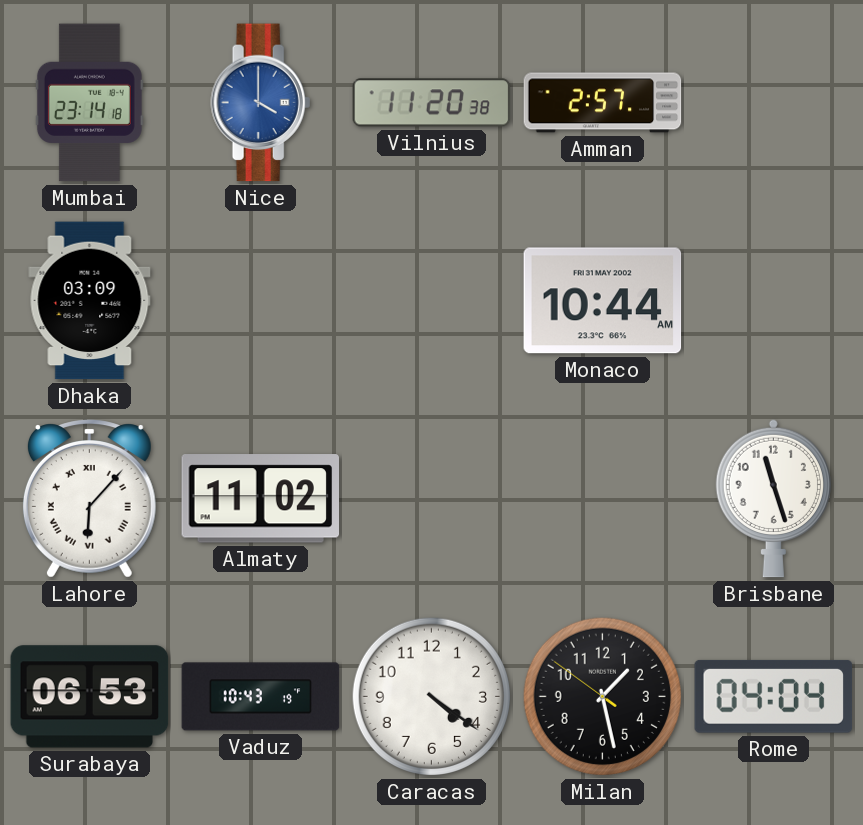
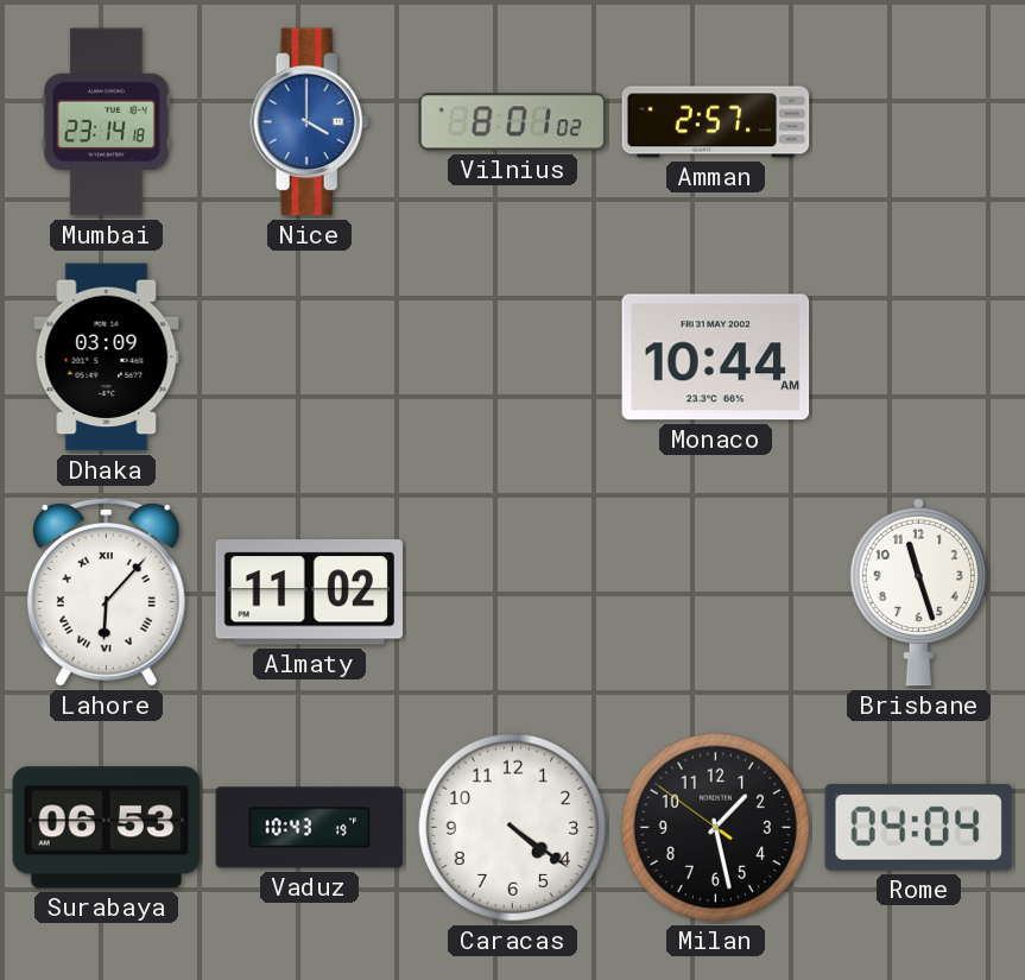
Vilnius: 11:20 -> 8:01 (513, 122)
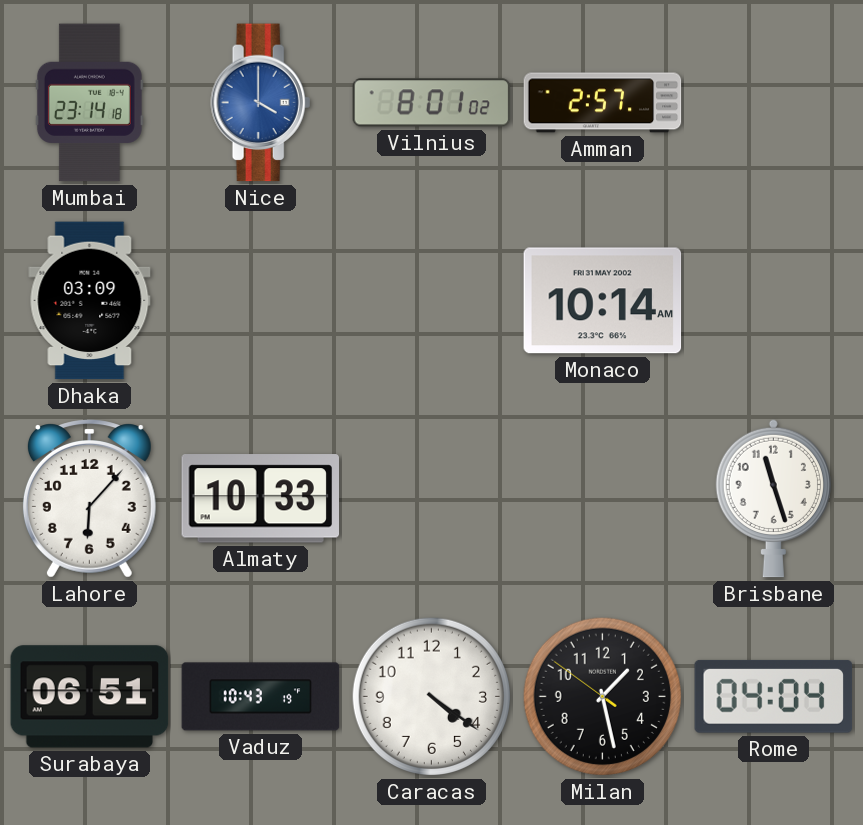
Monaco: 10:44 -> 10:14 (603, 301)
Lahore numerals: Roman -> Arabic (89, 499)
Almaty: 11:02 -> 10:33 (261, 499)
Surabaya: 06:53 -> 06:51 (90, 697)
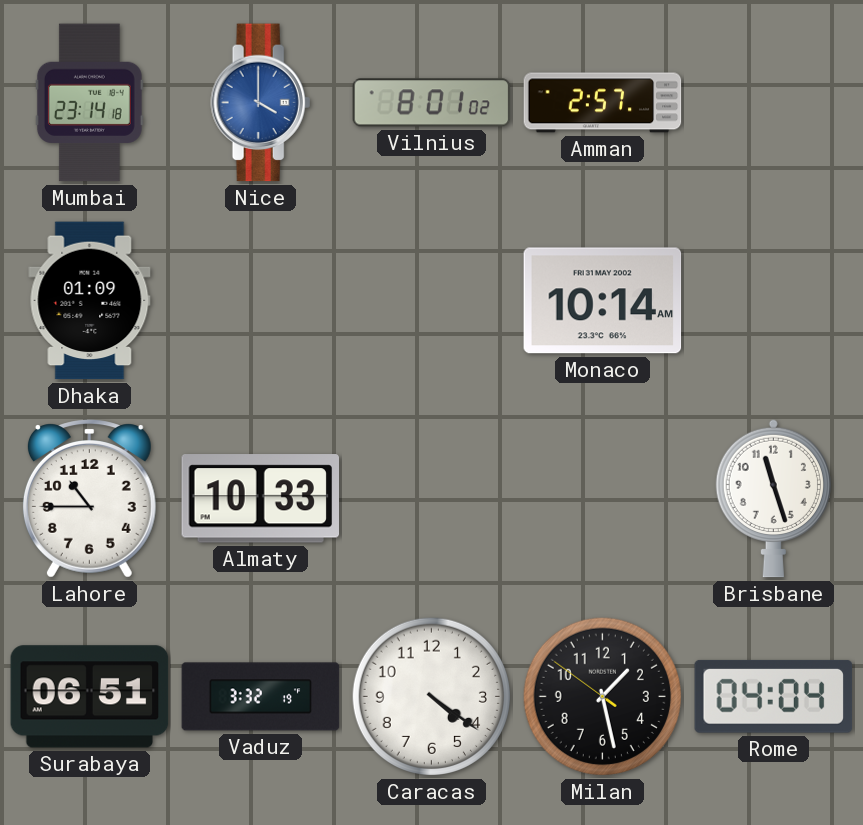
Dhaka: 03:09 -> 01:09 (90, 301)
Lahore: 6:07 -> 10:45 (89, 499)
Vaduz: 10:43 -> 3:32 (261, 697)
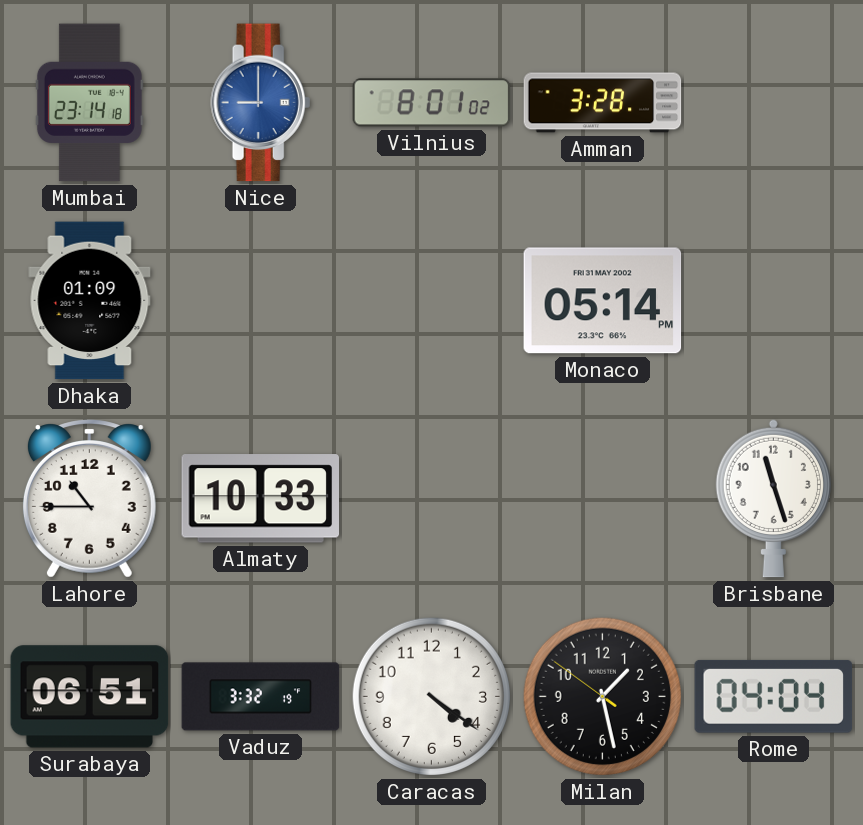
Nice: 4:00 -> 9:00 (261, 103)
Amman: 2:57 -> 3:28 (603, 103)
Monaco: 10:14 -> 05:14 (603, 301)
